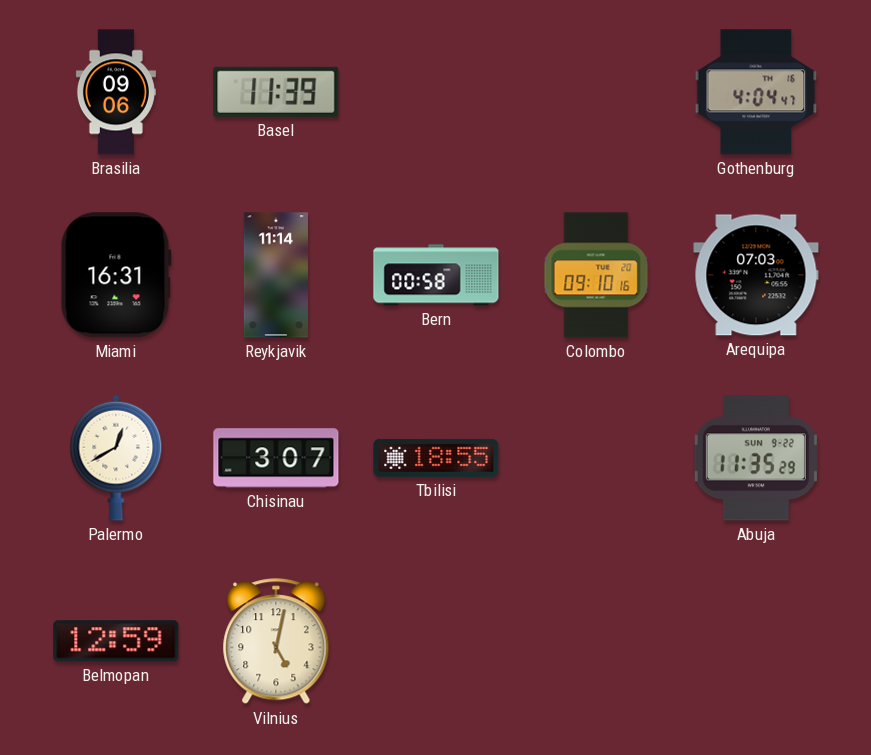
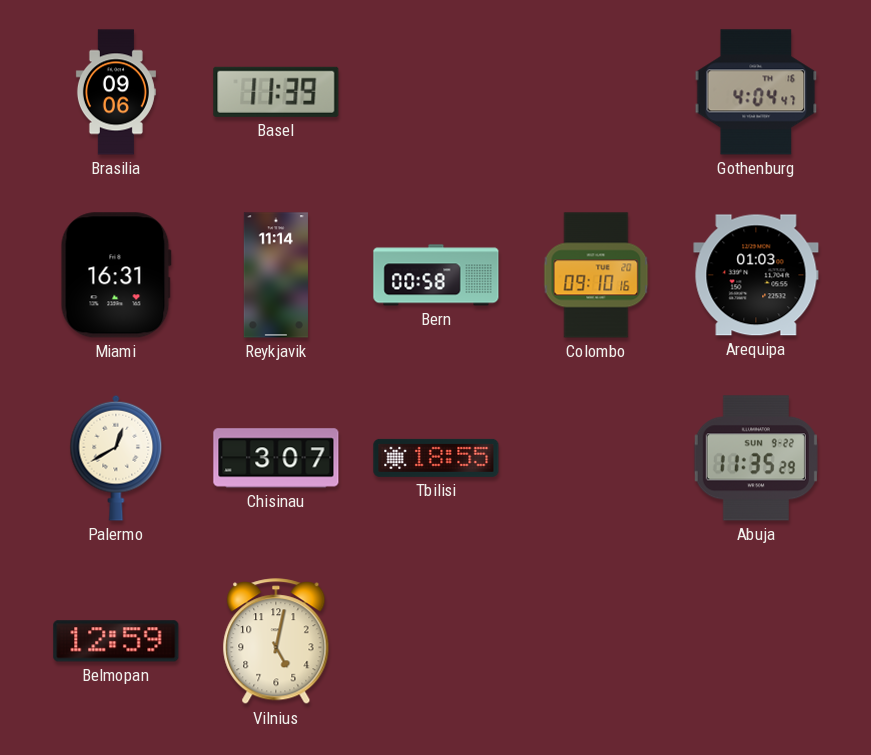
Arequipa: 07:03 -> 01:03 (756, 275)
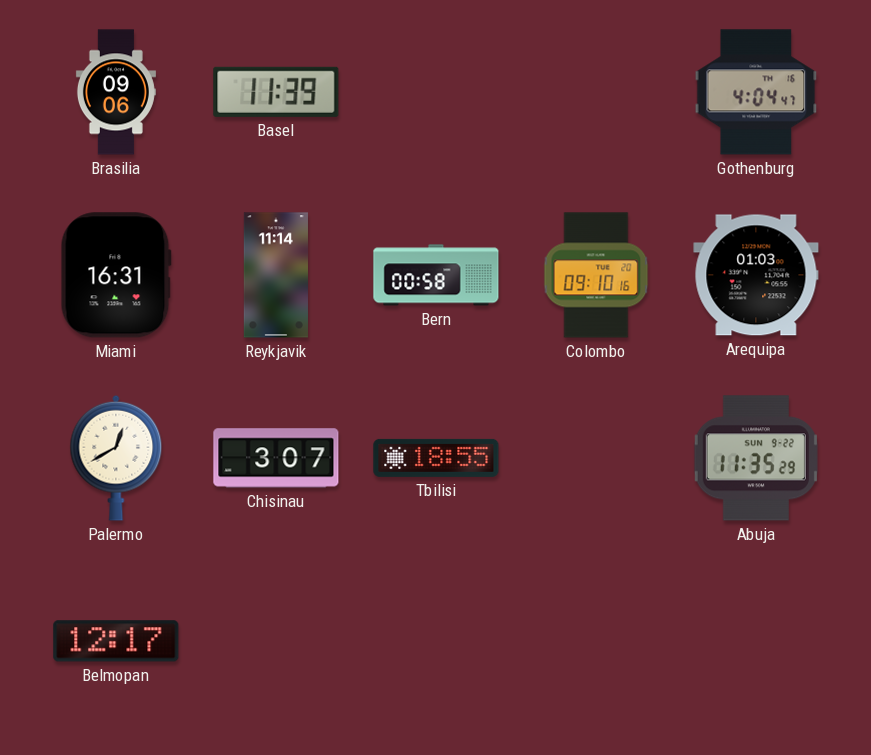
Belmopan: 12:59 -> 12:17 (116, 641)
Vilnius: 5:02 -> none (276, 642)
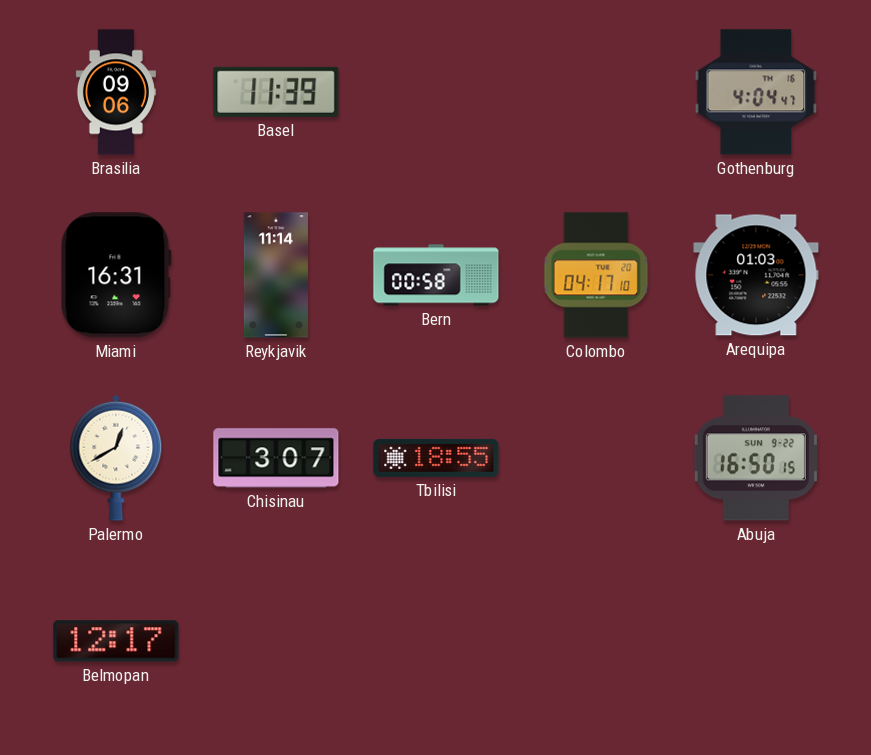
Colombo: 09:10 -> 04:17 (596, 275)
Abuja: 11:35 -> 16:50 (756, 458)
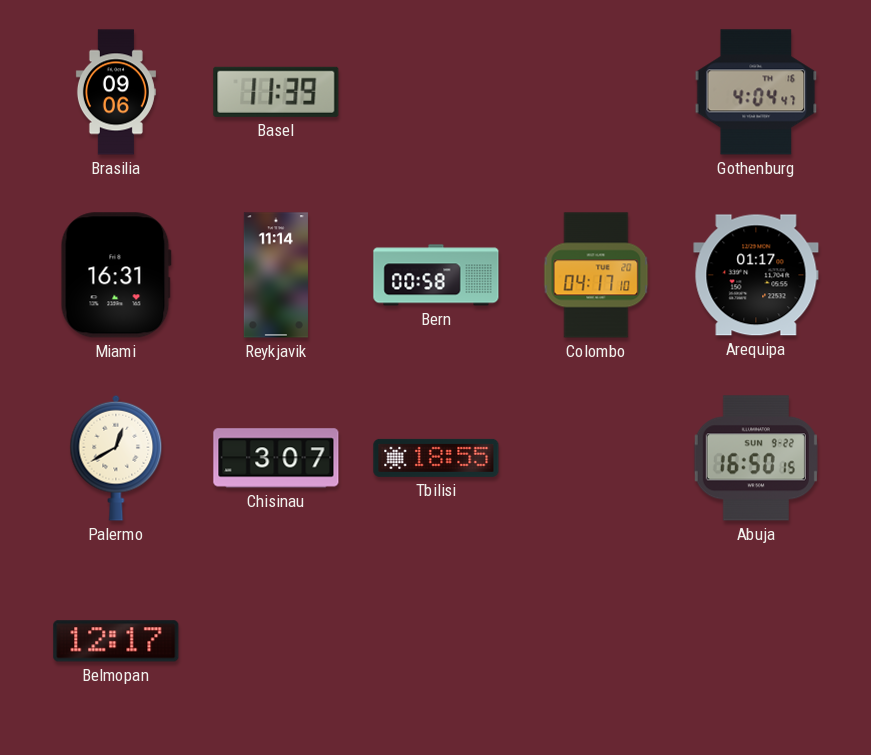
Arequipa: 01:03 -> 01:17 (756, 275)
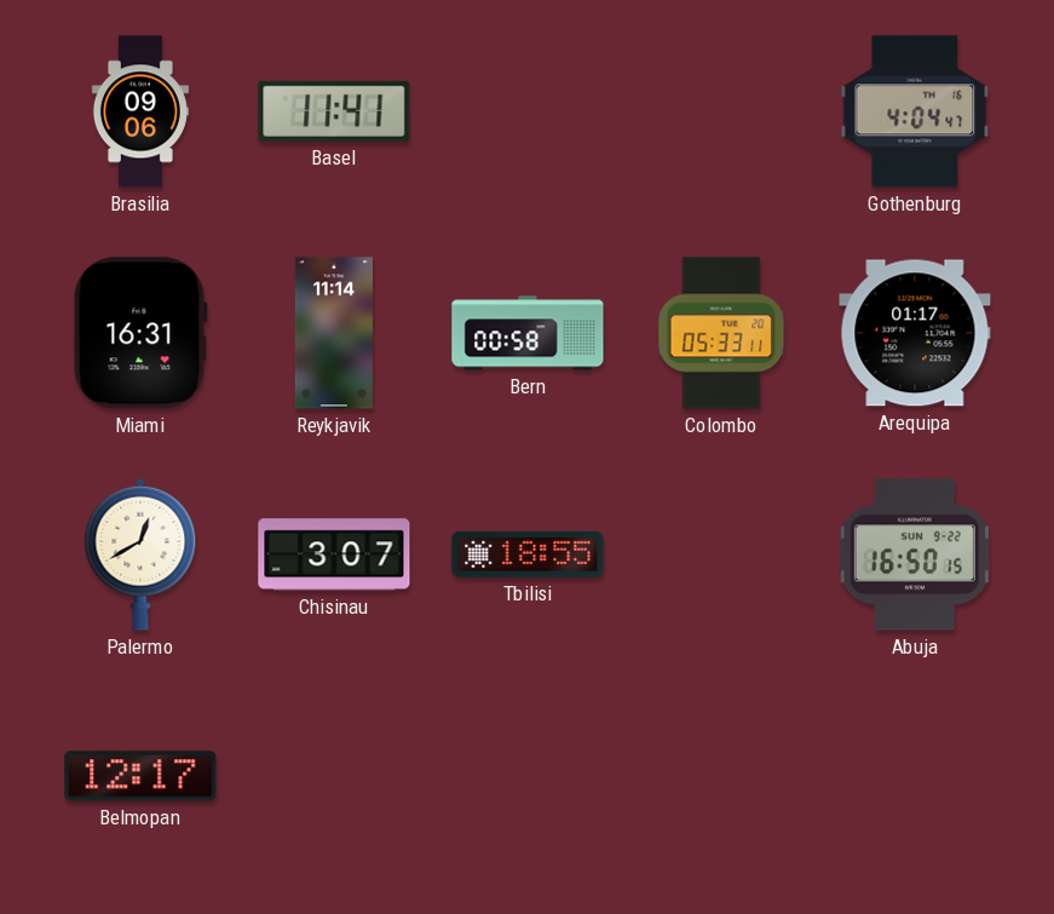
Basel: 11:39 -> 11:41 (334, 111)
Colombo: 04:17 -> 05:33 (721, 333)
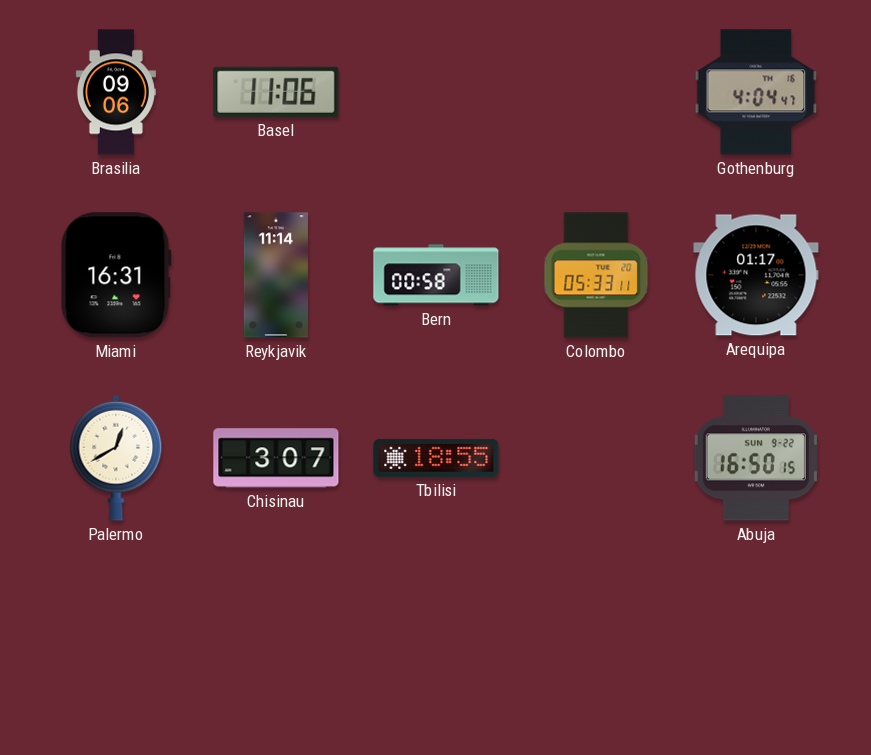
Basel: 11:41 -> 11:06 (276, 92)
Belmopan: 12:17 -> none (140, 776)
